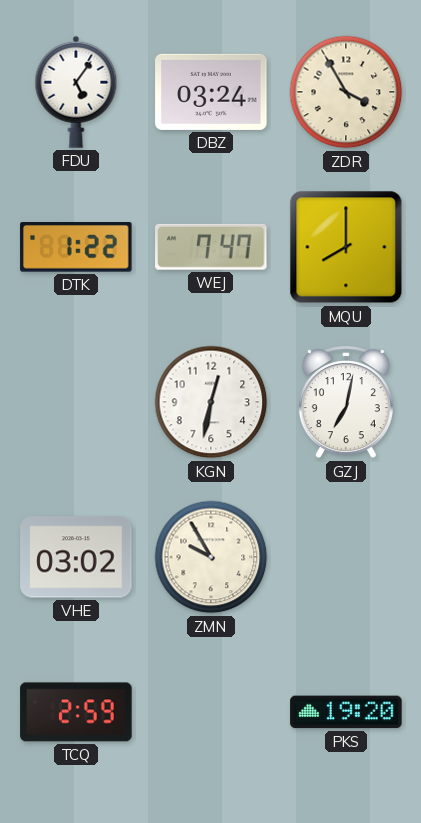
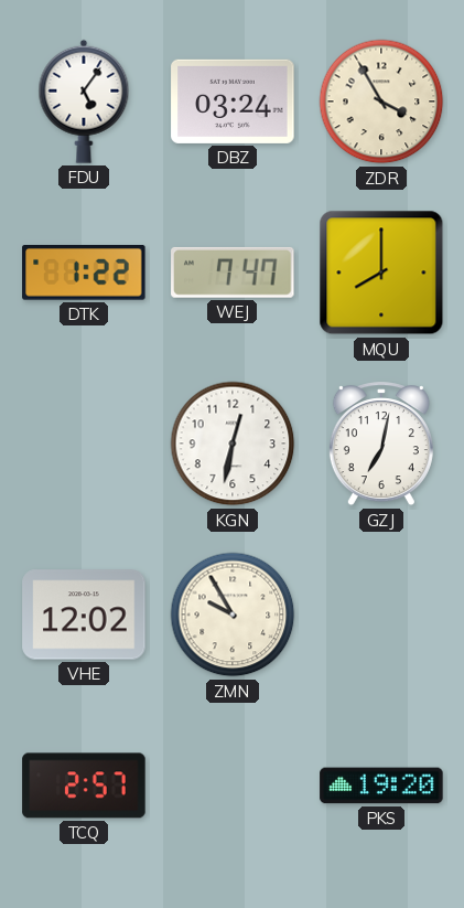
VHE: 03:02 -> 12:02 (84, 615)
TCQ: 2:59 -> 2:57 (84, 786)
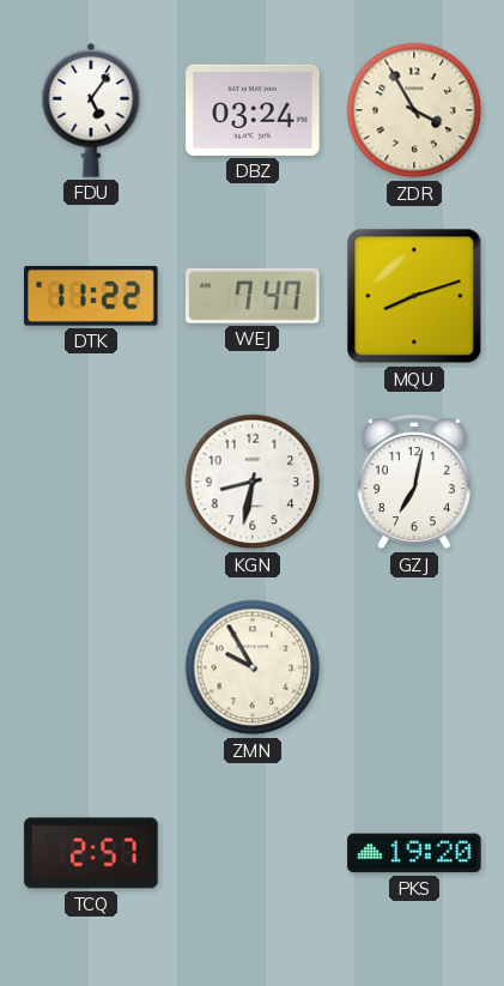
DTK: 1:22 -> 11:22 (91, 297)
MQU: 8:00 -> 8:12 (414, 296)
KGN: 12:32 -> 8:32 (253, 482)
VHE: 12:02 -> none (84, 615)
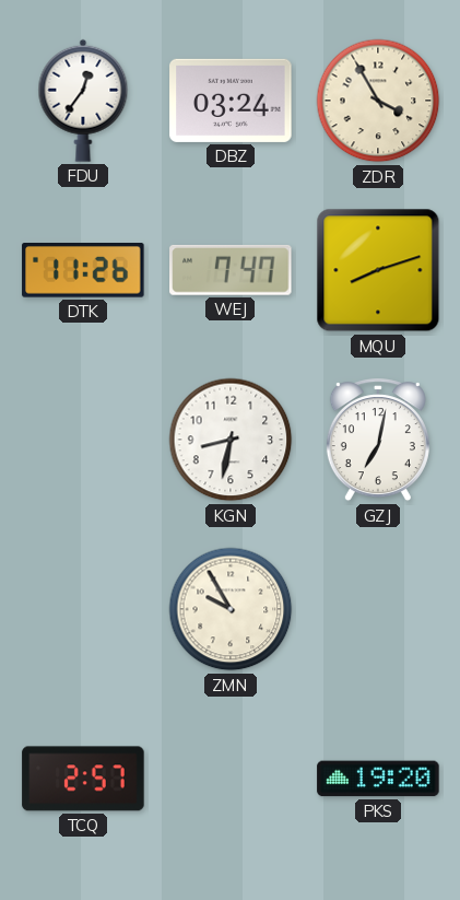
FDU: 5:06 -> 12:36 (83, 101)
DTK: 11:22 -> 11:26 (83, 271)
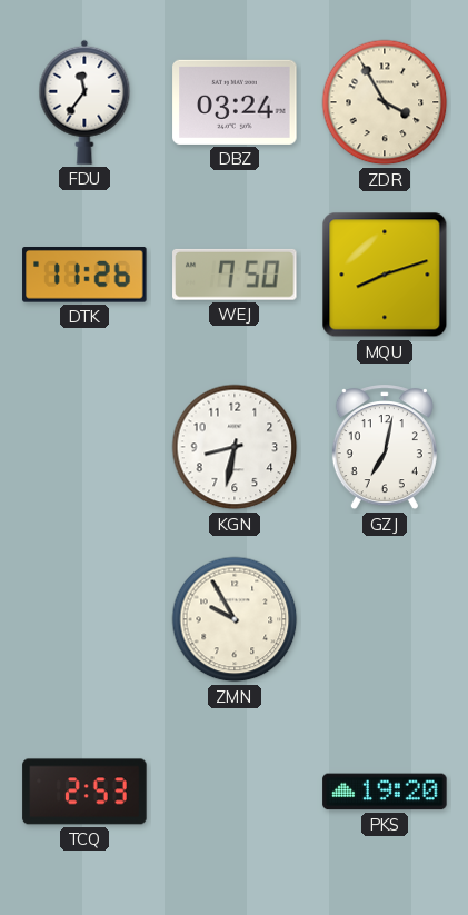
FDU: 12:36 -> 11:36 (84, 102)
WEJ: 7:47 -> 7:50 (235, 275)
TCQ: 2:57 -> 2:53 (84, 792)
